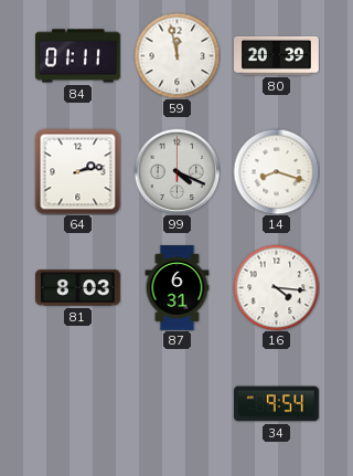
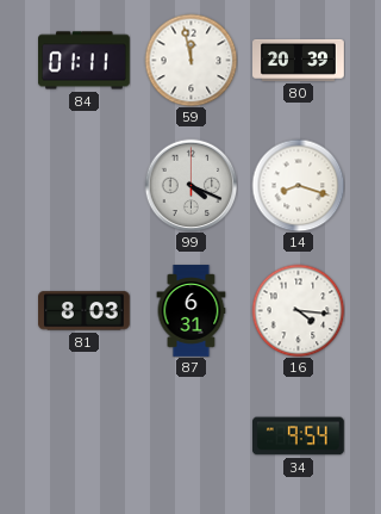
64: 2:13 -> none (77, 171)
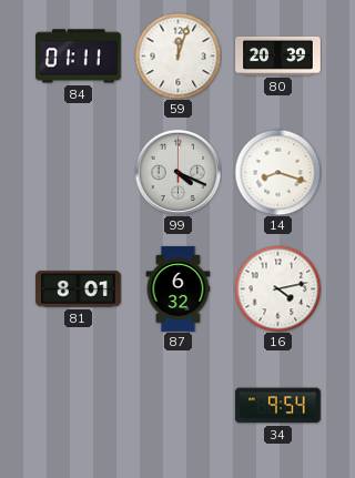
59: 11:58 -> 12:03 (177, 55)
81: 8:03 -> 8:01 (79, 289)
87: 6:31 -> 6:32 (179, 289)
16: 4:16 -> 4:13 (277, 288)
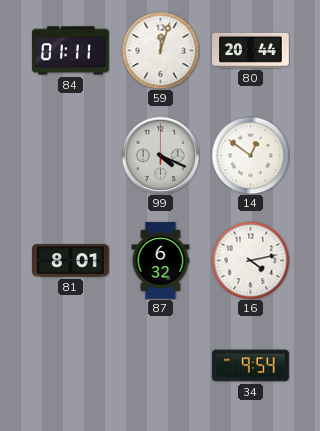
80: 20:39 -> 20:44 (251, 50)
14: 8:18 -> 12:51 (250, 155)
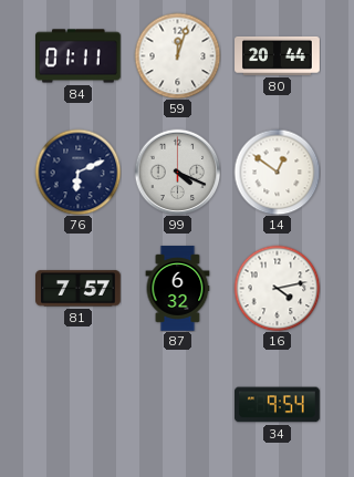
76: none -> 6:11 (77, 172)
81: 8:01 -> 7:57 (79, 289)
